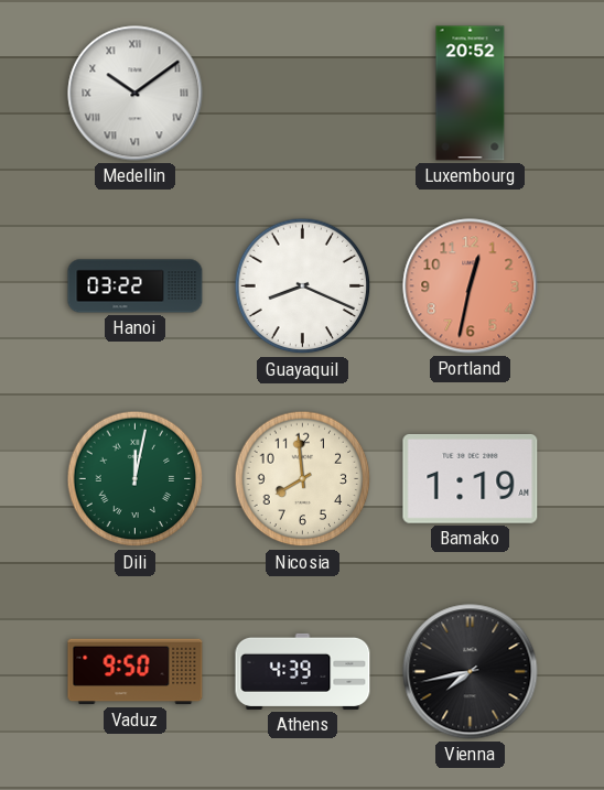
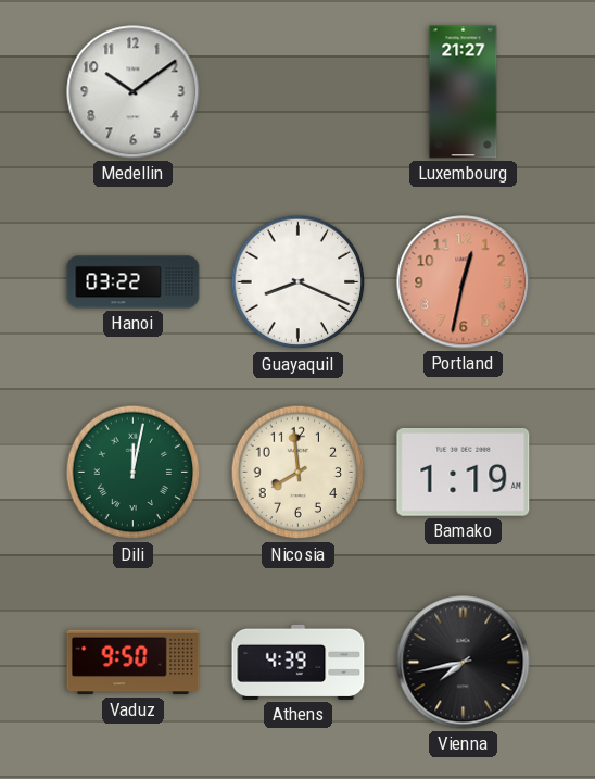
Medellin numerals: Roman -> Arabic (134, 92)
Luxembourg: 20:52 -> 21:27 (464, 92)
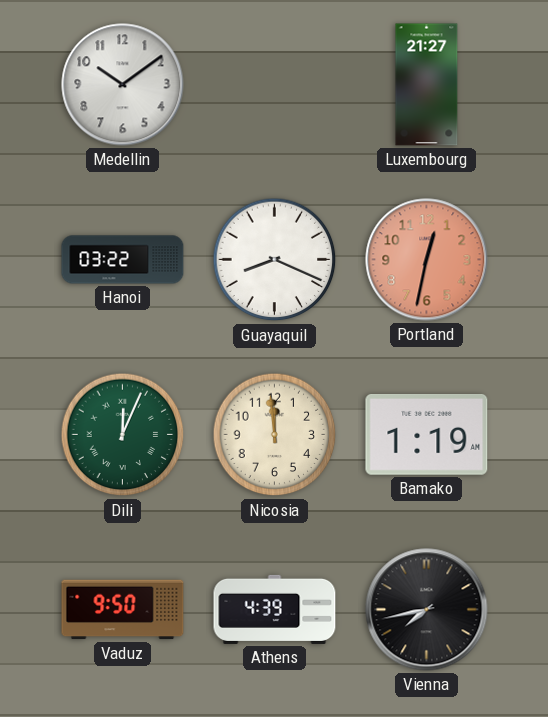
Dili: 12:02 -> 12:04 (123, 435)
Nicosia: 7:59 -> 11:59 (275, 435)
